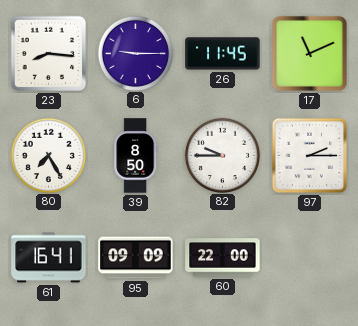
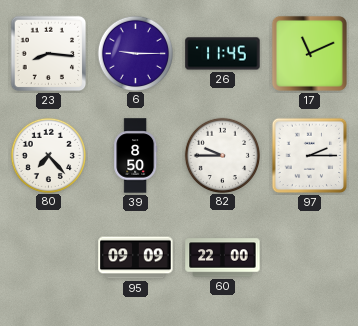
80: 7:25 -> 7:23 (48, 155)
61: 16:41 -> none (49, 258)
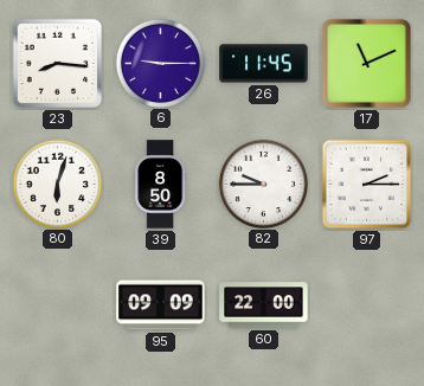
80: 7:23 -> 6:03 (57, 184)
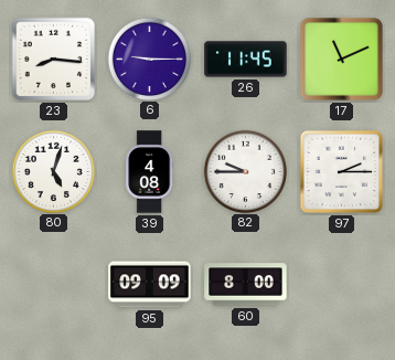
80: 6:03 -> 5:03 (53, 171)
39: 8:50 -> 4:08 (150, 172)
60: 22:00 -> 8:00 (246, 285)
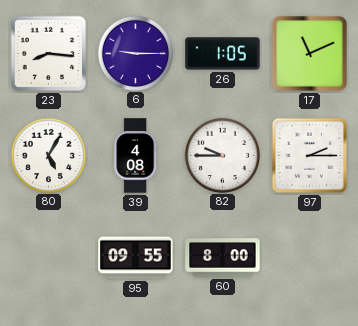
26: 11:45 -> 1:05 (223, 54)
80: 5:03 -> 5:05 (48, 155)
95: 09:09 -> 09:55 (136, 258)
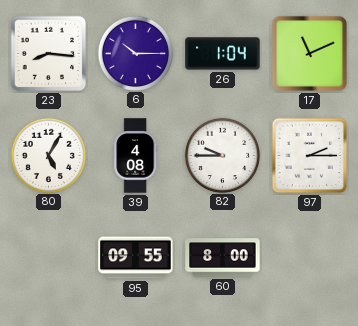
6: 9:15 -> 10:15 (135, 53)
26: 1:05 -> 1:04 (223, 54)
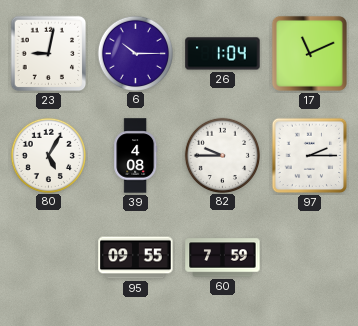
23: 8:16 -> 9:02 (49, 54)
60: 8:00 -> 7:59 (223, 258)
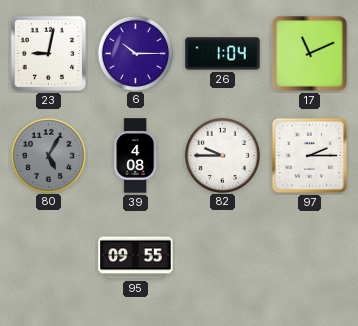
80 dial: white -> grey (48, 155)
60: 7:59 -> none (223, 258)
